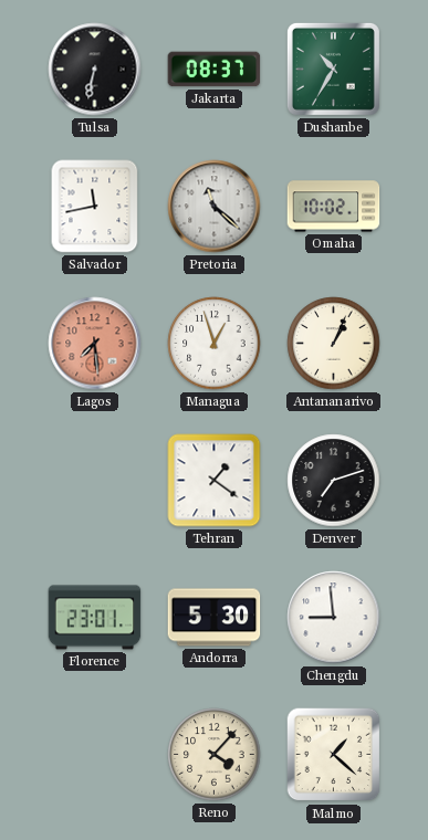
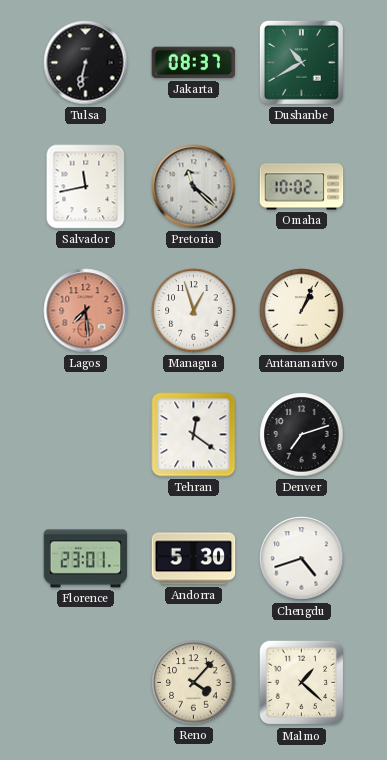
Dushanbe: 10:35 -> 10:40 (301, 62)
Tehran: 1:21 -> 12:21 (194, 435)
Chengdu: 8:59 -> 4:42 (302, 559)
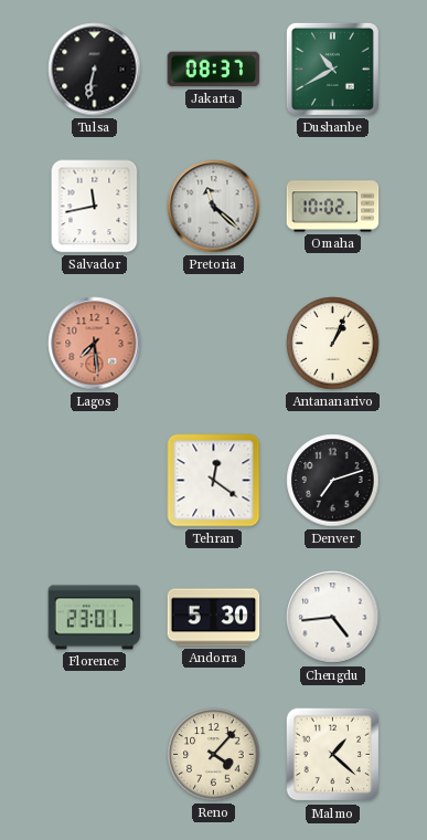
Managua: 12:57 -> none (194, 311)
Chengdu: 4:42 -> 4:44 (333, 618)
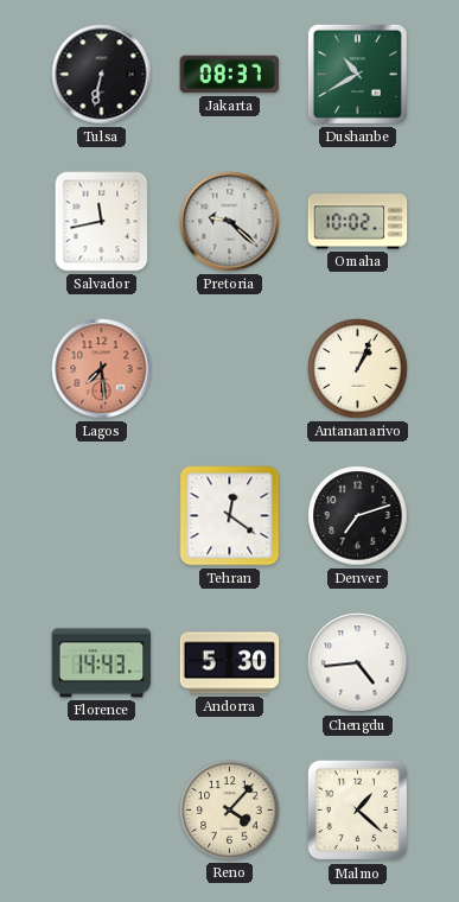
Pretoria: 11:22 -> 9:22 (230, 222)
Florence: 23:01 -> 14:43 (102, 663)
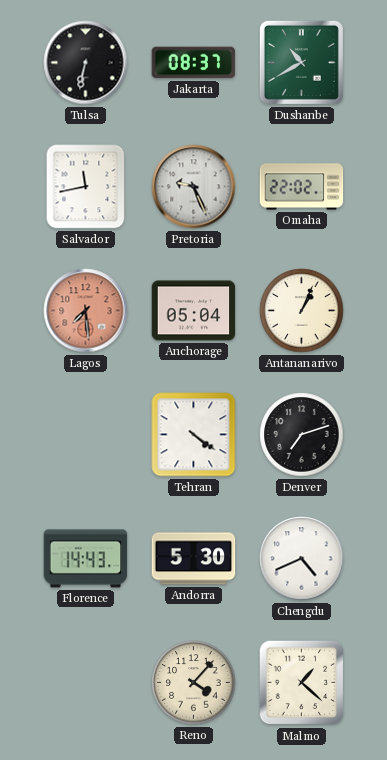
Pretoria: 9:22 -> 9:26 (194, 187)
Omaha: 10:02 -> 22:02 (302, 187)
Anchorage: none -> 05:04 (194, 311)
Tehran: 12:21 -> 4:21 (194, 435)
Chengdu: 4:44 -> 4:41 (302, 559)
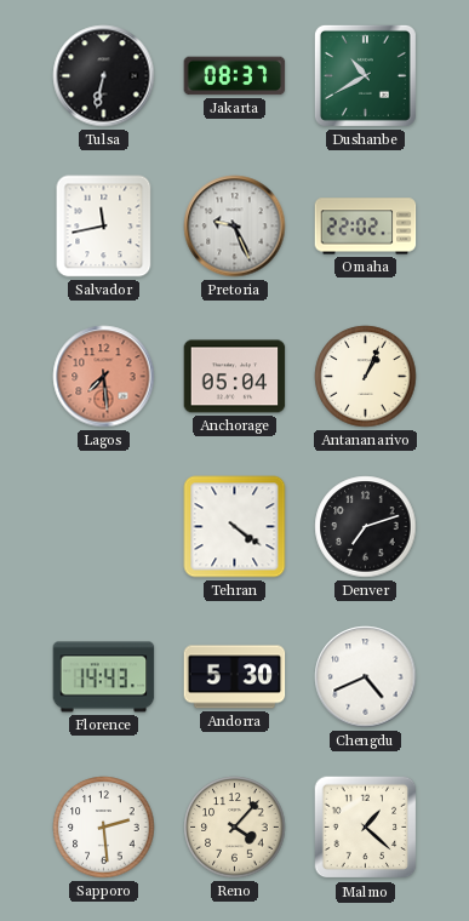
Sapporo: none -> 2:29 (104, 828)
